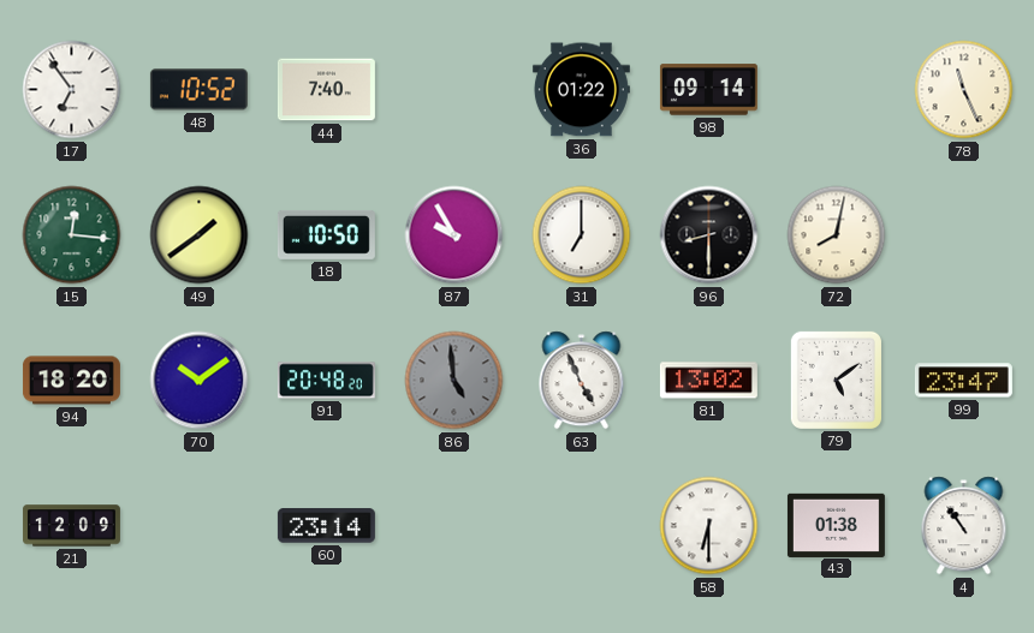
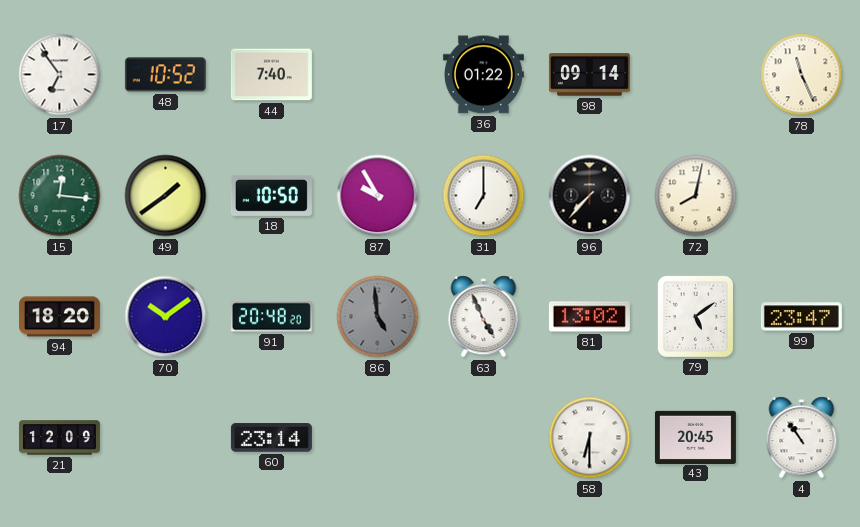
96: 8:30 -> 7:37 (590, 196)
43: 01:38 -> 20:45 (695, 437)
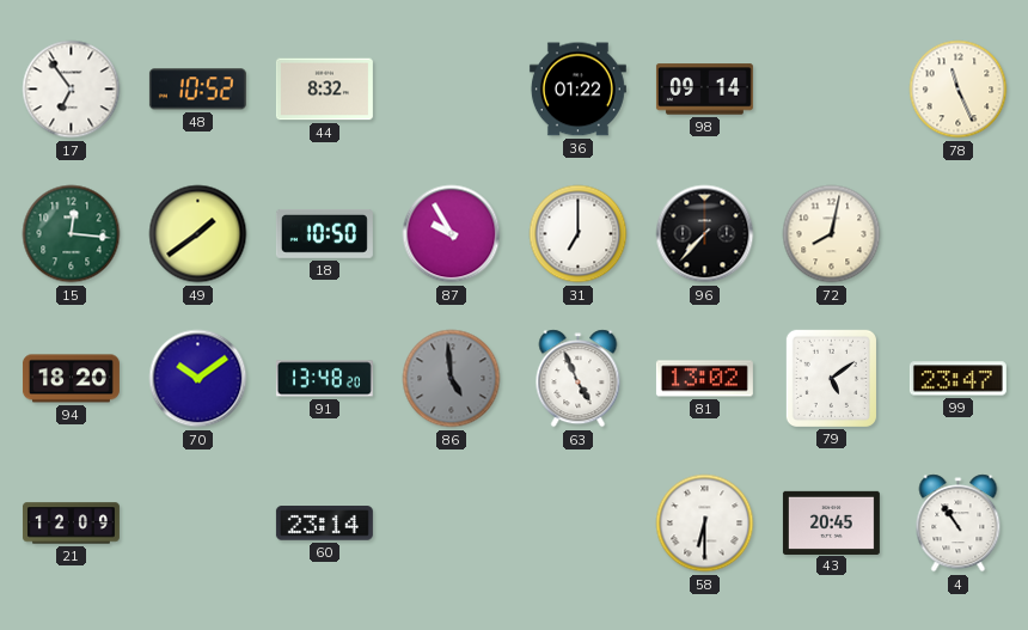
44: 7:40 -> 8:32 (324, 90)
91: 20:48 -> 13:48 (324, 379)
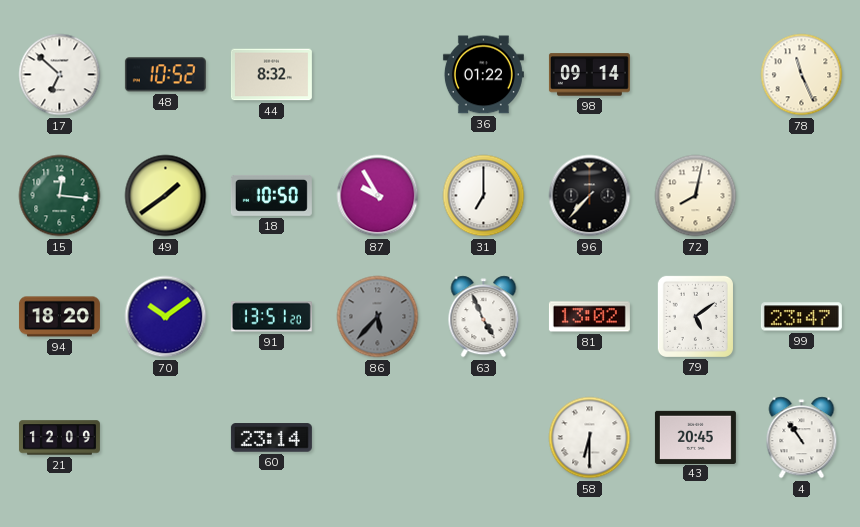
17: 6:54 -> 6:52 (60, 75)
91: 13:48 -> 13:51 (271, 317)
86: 4:59 -> 5:37 (378, 317)
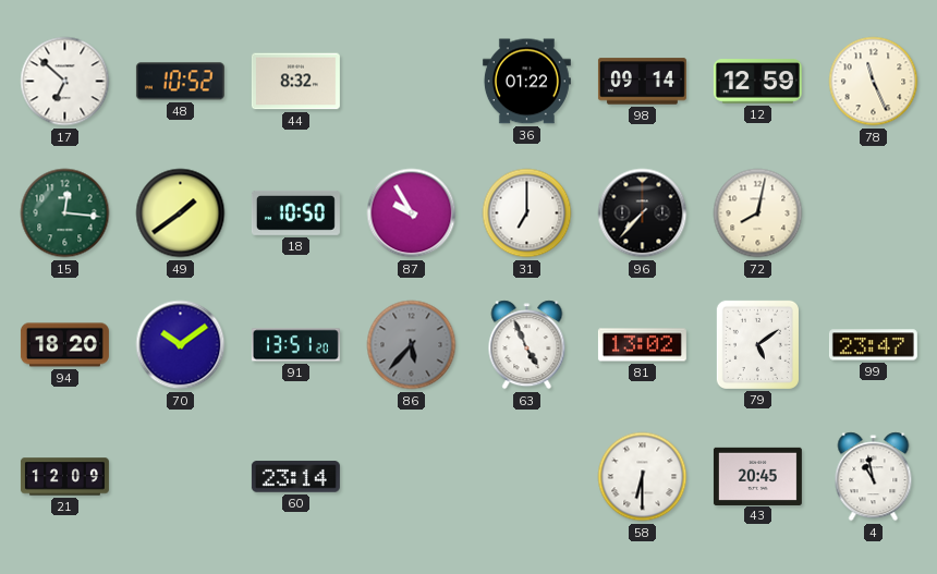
12: none -> 12:59 (757, 82)
4: 10:54 -> 10:58 (874, 477)
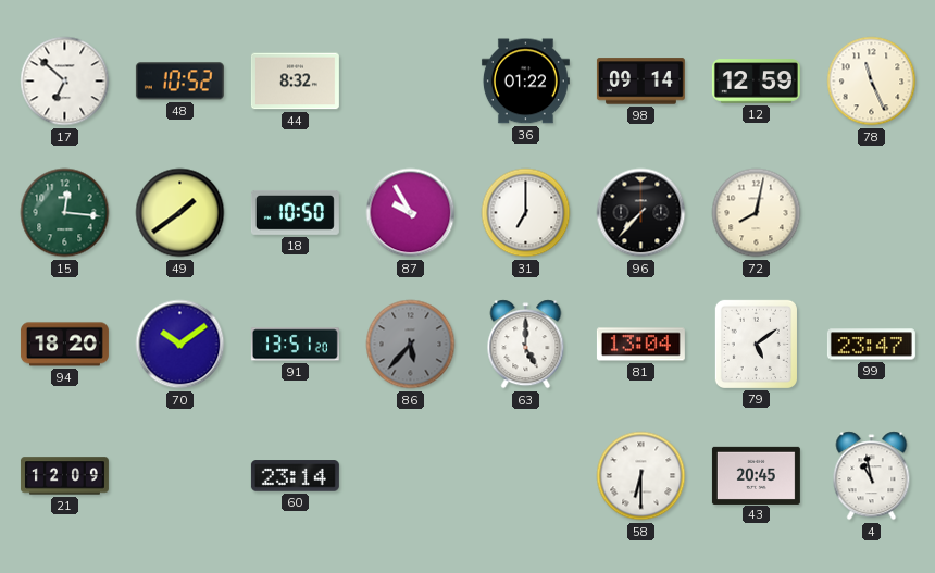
63: 4:56 -> 5:00 (526, 345)
81: 13:02 -> 13:04 (640, 345)
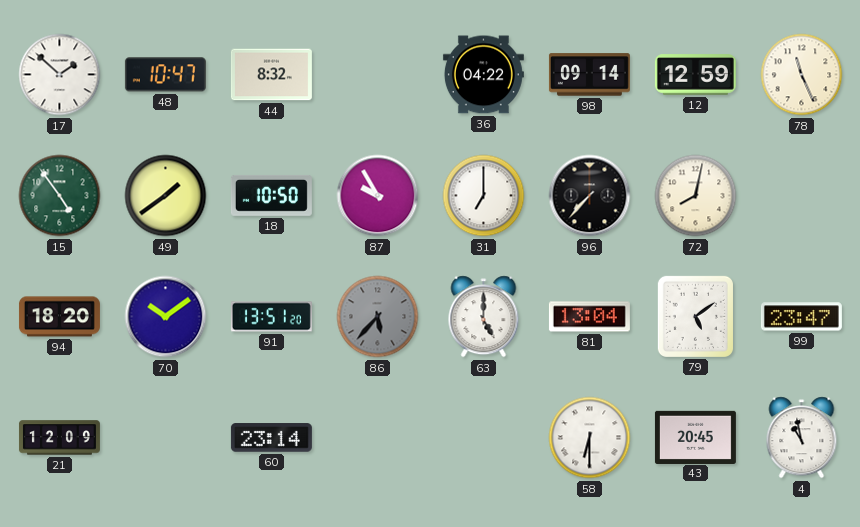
17: 6:52 -> 1:52 (60, 75)
48: 10:52 -> 10:47 (165, 75)
36: 01:22 -> 04:22 (483, 75)
15: 12:16 -> 4:54 (60, 196)
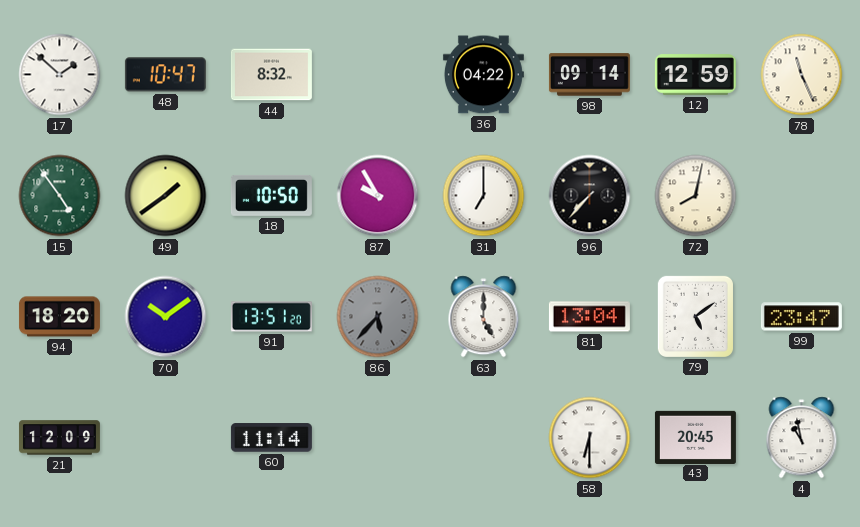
60: 23:14 -> 11:14 (271, 438)
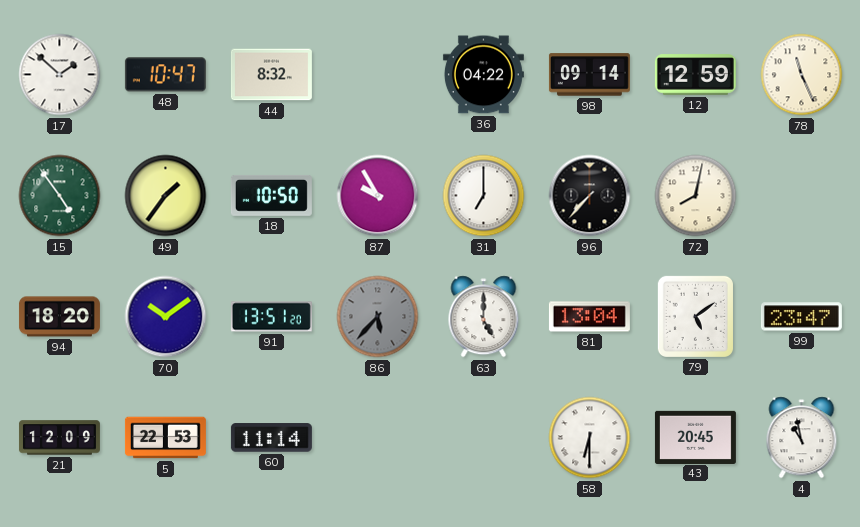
49: 1:39 -> 1:36 (166, 196)
5: none -> 22:53 (165, 438)
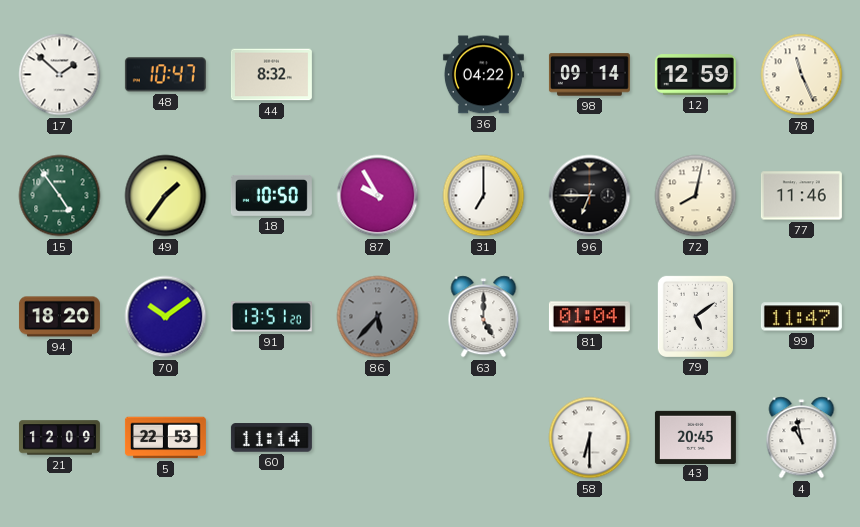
96: 7:37 -> 6:45 (590, 196)
77: none -> 11:46 (801, 196)
81: 13:04 -> 01:04 (589, 317)
99: 23:47 -> 11:47 (801, 317)
